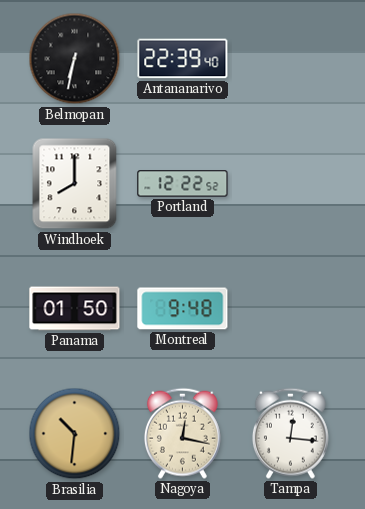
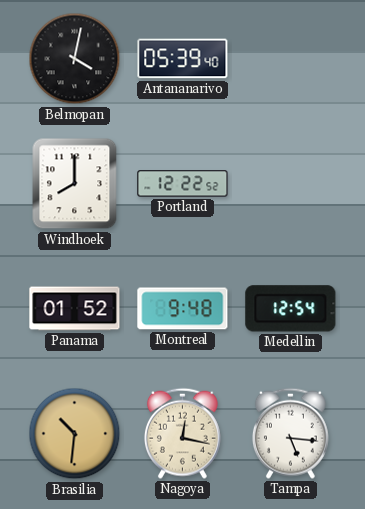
Belmopan: 6:32 -> 4:02 (75, 59)
Antananarivo: 22:39 -> 05:39 (183, 59)
Panama: 01:50 -> 01:52 (75, 309)
Medellin: none -> 12:54 (291, 309)
Tampa: 12:16 -> 5:16 (290, 433)
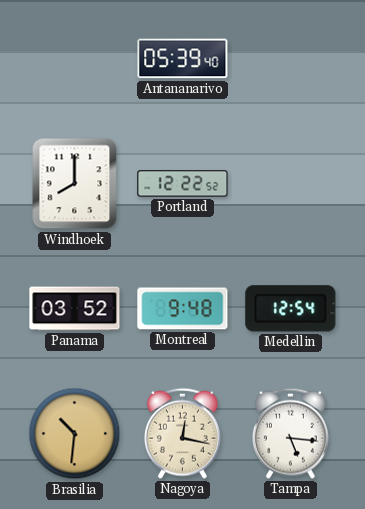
Belmopan: 4:02 -> none (75, 59)
Panama: 01:52 -> 03:52 (75, 309)
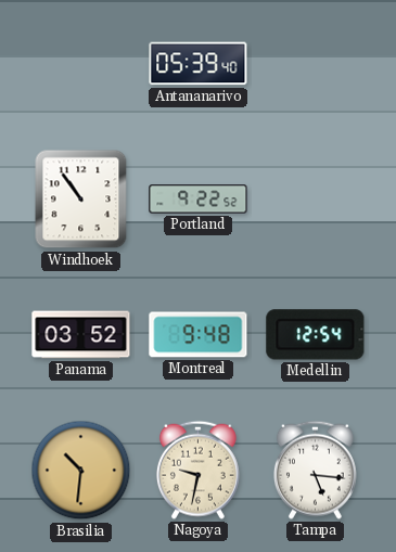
Windhoek: 8:00 -> 10:54 (81, 200)
Portland: 12:22 -> 9:22 (199, 200)
Nagoya: 12:17 -> 9:32 (197, 470)
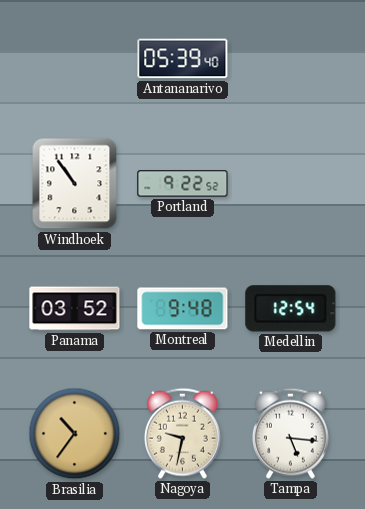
Brasilia: 10:31 -> 10:36 (75, 434)
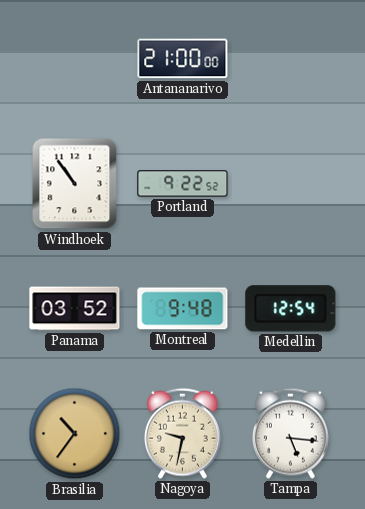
Antananarivo: 05:39 -> 21:00 (183, 59)
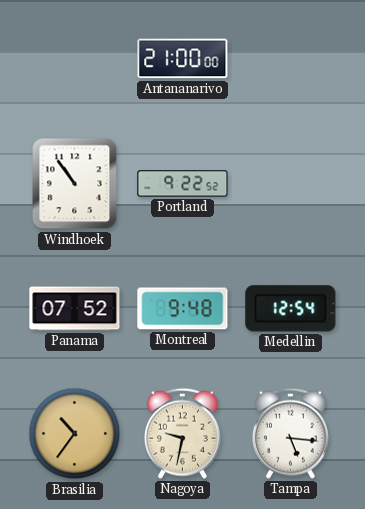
Panama: 03:52 -> 07:52 (75, 309)
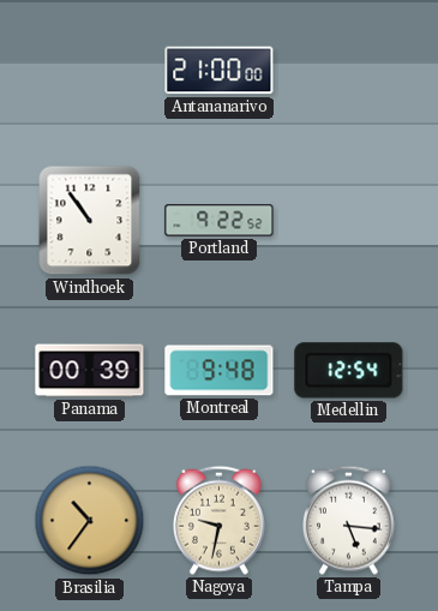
Panama: 07:52 -> 00:39 (90, 371)
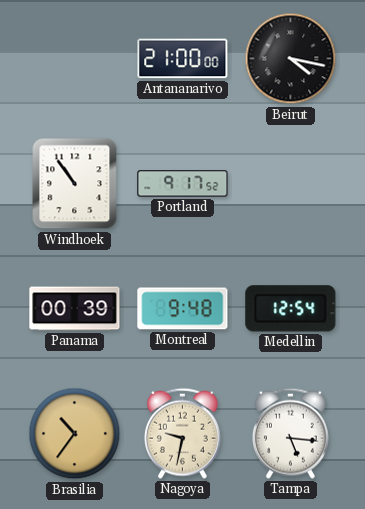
Beirut: none -> 4:17 (291, 59)
Portland: 9:22 -> 9:17 (183, 184)
